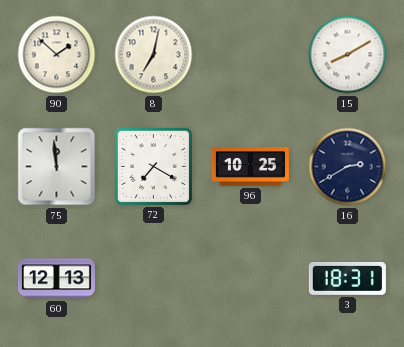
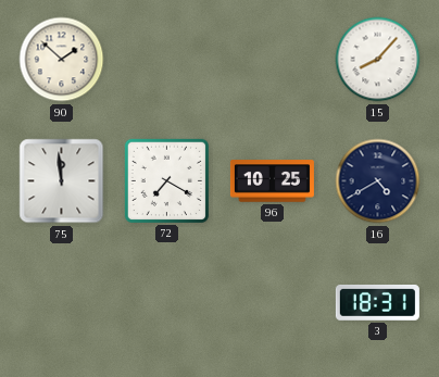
8: 7:02 -> none (154, 55)
15: 8:10 -> 8:07 (378, 60)
16: 2:40 -> 4:40 (378, 181)
60: 12:13 -> none (56, 279)
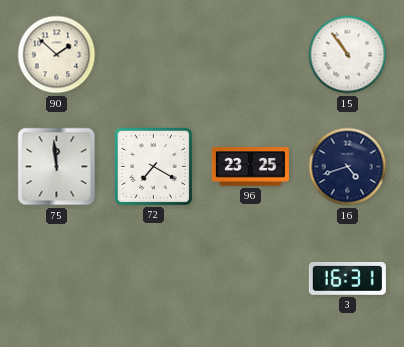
15: 8:07 -> 10:54 (348, 55)
96: 10:25 -> 23:25 (250, 167)
16: 4:40 -> 4:42 (348, 167)
3: 18:31 -> 16:31 (347, 278)
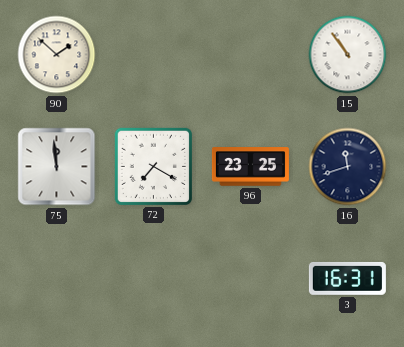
16: 4:42 -> 11:42 (348, 167)
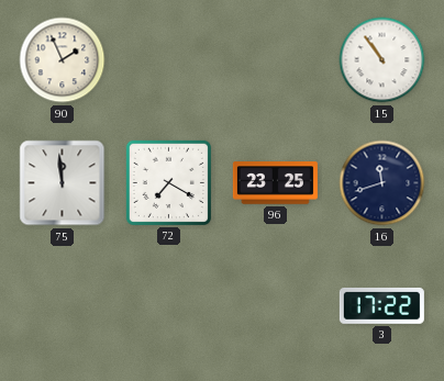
90: 1:52 -> 1:56 (63, 60)
3: 16:31 -> 17:22 (381, 305)
